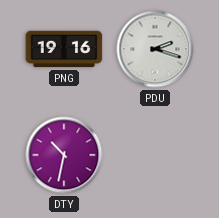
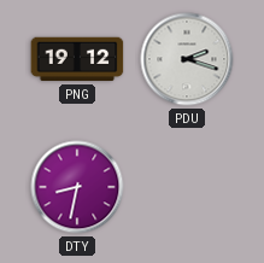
PNG: 19:16 -> 19:12 (77, 59)
DTY: 10:32 -> 8:32 (77, 187)
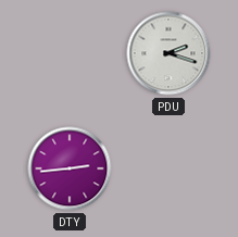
PNG: 19:12 -> none (77, 59)
DTY: 8:32 -> 2:44 (70, 169)
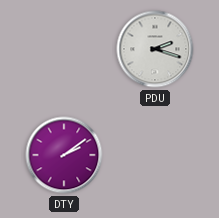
DTY: 2:44 -> 2:09 (64, 155)
